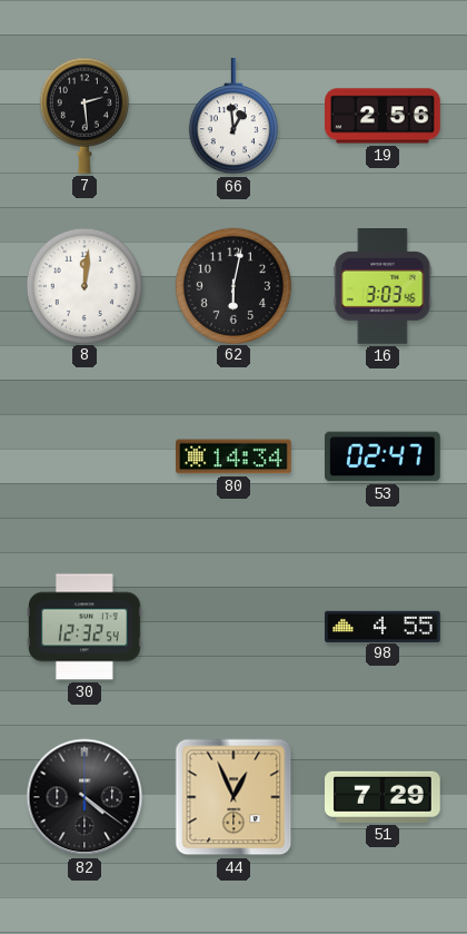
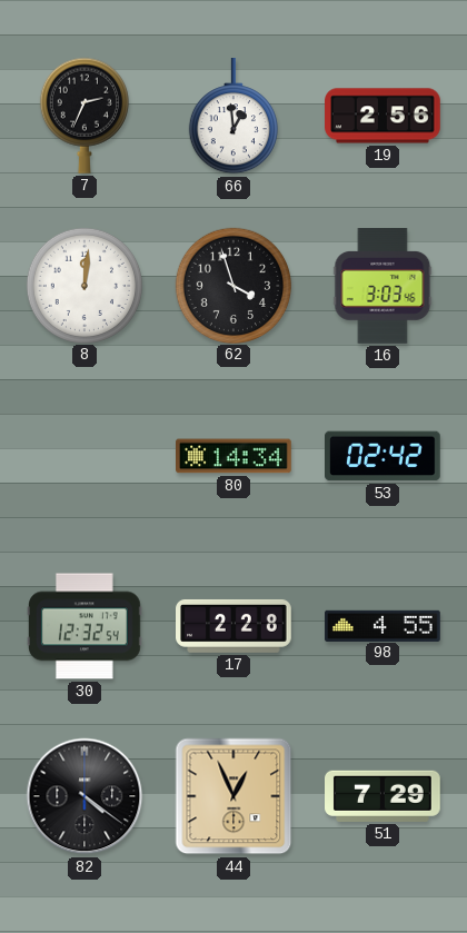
7: 2:29 -> 2:34 (85, 116)
62: 6:02 -> 3:57 (232, 285)
53: 02:47 -> 02:42 (384, 456)
17: none -> 2:28 (235, 626)
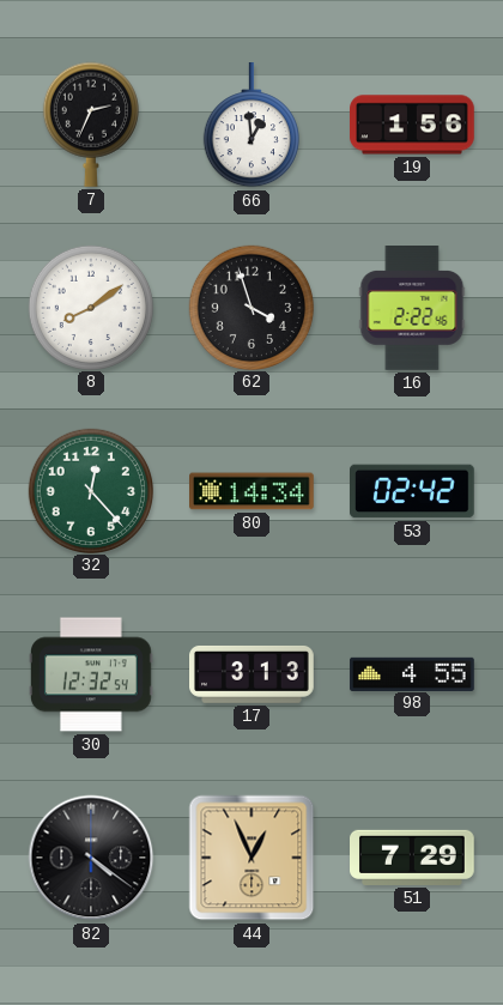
19: 2:56 -> 1:56 (412, 125)
8: 12:01 -> 8:09 (90, 307)
16: 3:03 -> 2:22 (412, 309)
32: none -> 12:23 (90, 490)
17: 2:28 -> 3:13 (253, 674)
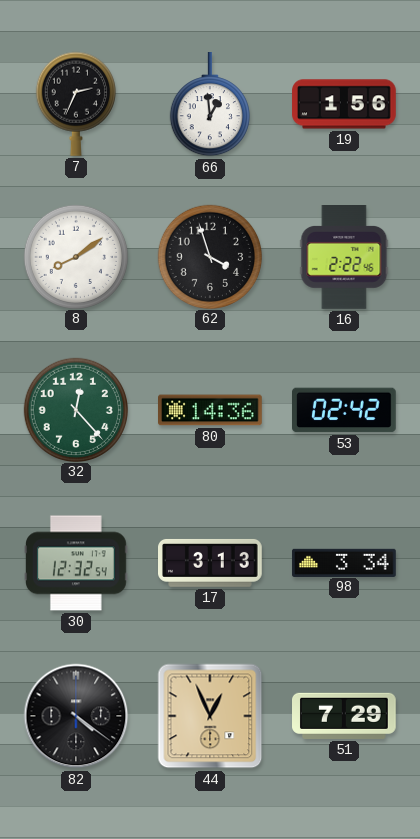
80: 14:34 -> 14:36 (210, 410)
98: 4:55 -> 3:34 (344, 562)
